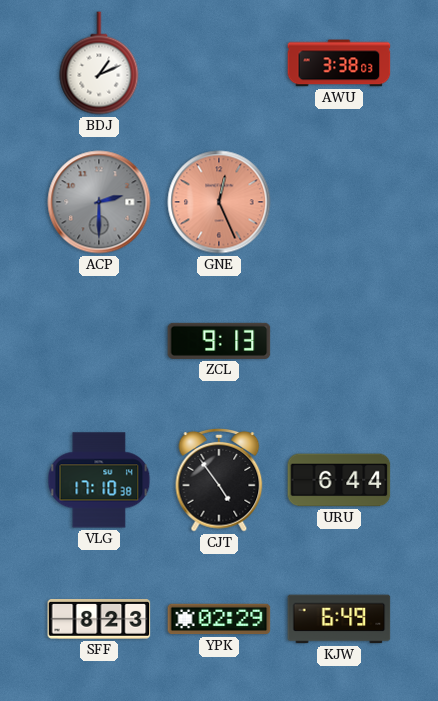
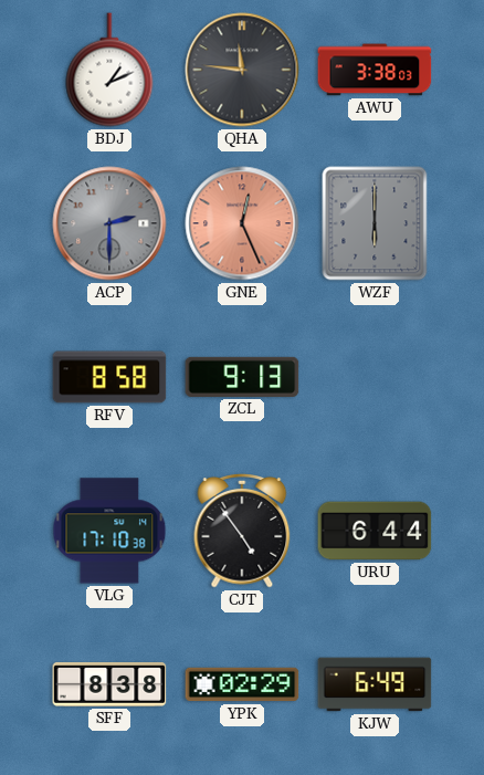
QHA: none -> 11:46 (242, 70)
WZF: none -> 6:00 (375, 223)
RFV: none -> 8:58 (109, 377)
SFF: 8:23 -> 8:38 (109, 685)
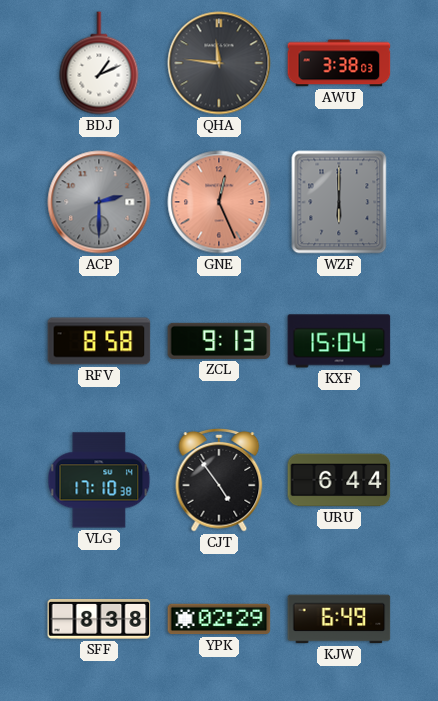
KXF: none -> 15:04 (339, 341)
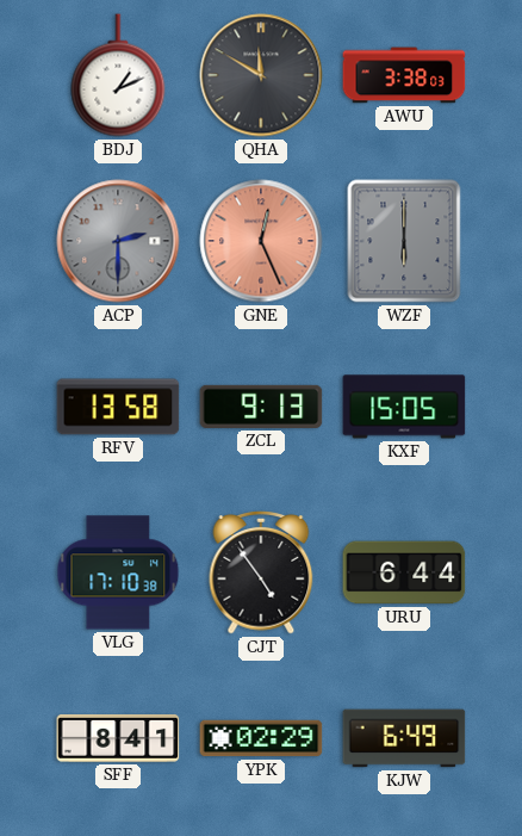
QHA: 11:46 -> 11:50 (261, 75)
RFV: 8:58 -> 13:58 (118, 407)
KXF: 15:04 -> 15:05 (404, 407)
SFF: 8:38 -> 8:41 (118, 739)
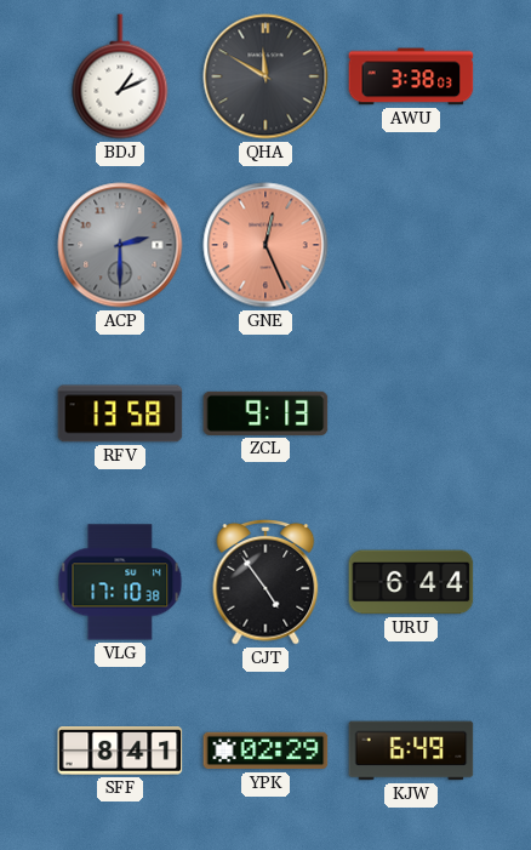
WZF: 6:00 -> none (404, 241)
KXF: 15:05 -> none (404, 407)
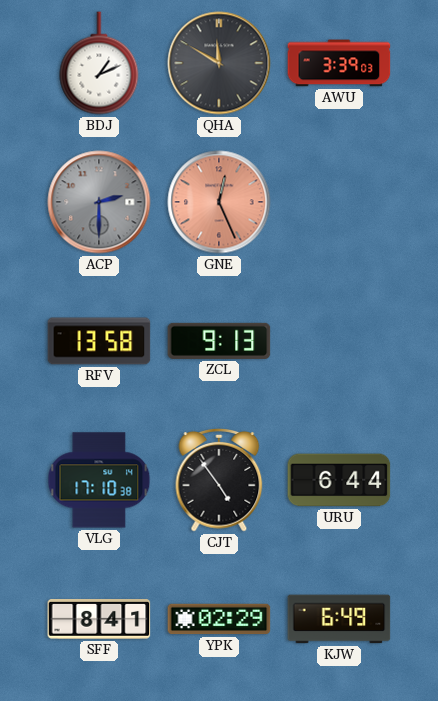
AWU: 3:38 -> 3:39 (339, 63)
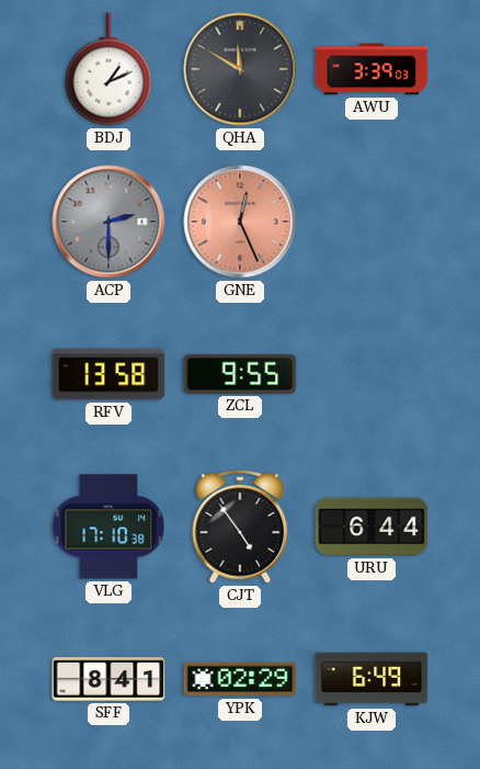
ZCL: 9:13 -> 9:55 (240, 374)
